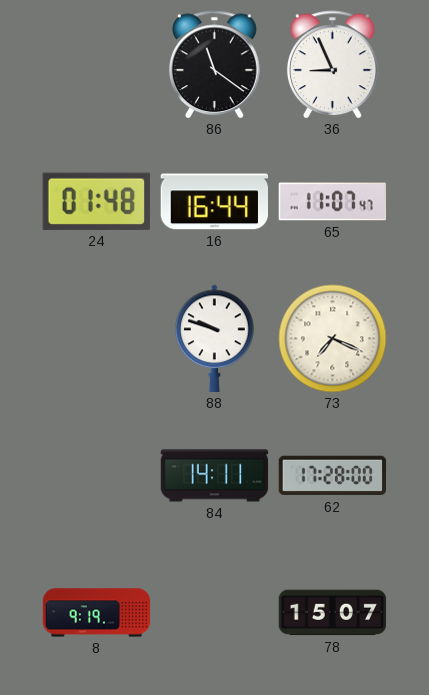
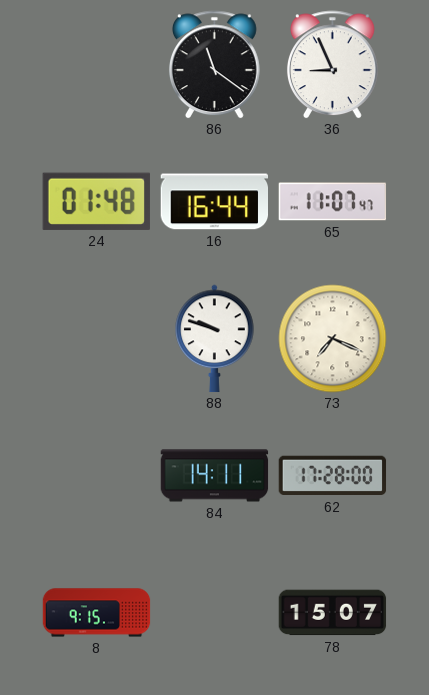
8: 9:19 -> 9:15 (97, 613)
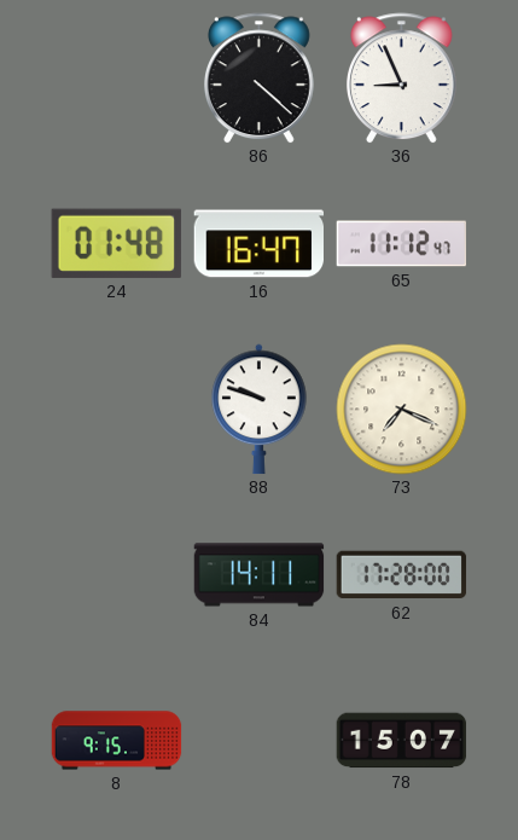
86: 11:21 -> 4:22 (258, 79)
16: 16:44 -> 16:47 (258, 244)
65: 11:07 -> 11:12 (402, 244)
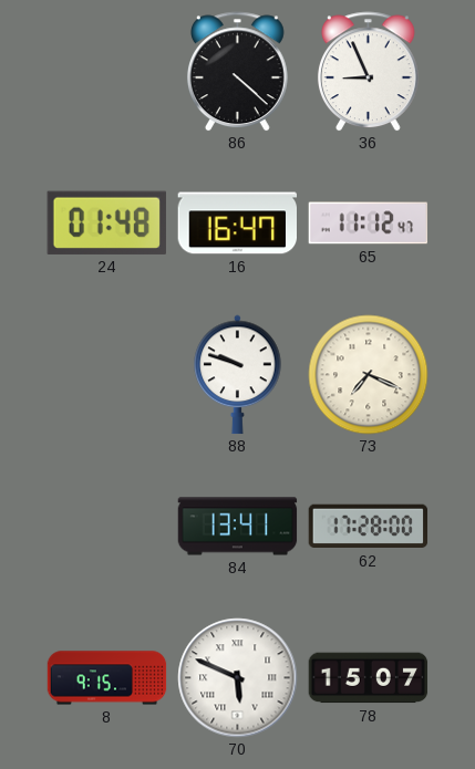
84: 14:11 -> 13:41 (238, 527)
70: none -> 5:49 (238, 678)
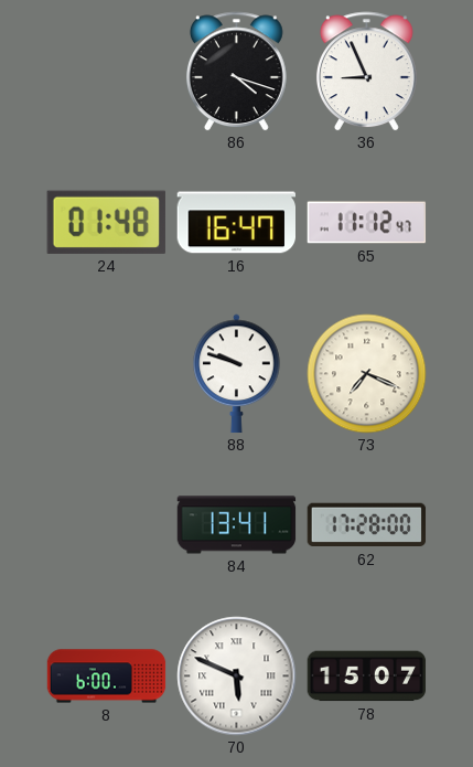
86: 4:22 -> 4:18 (236, 72)
8: 9:15 -> 6:00 (107, 677)
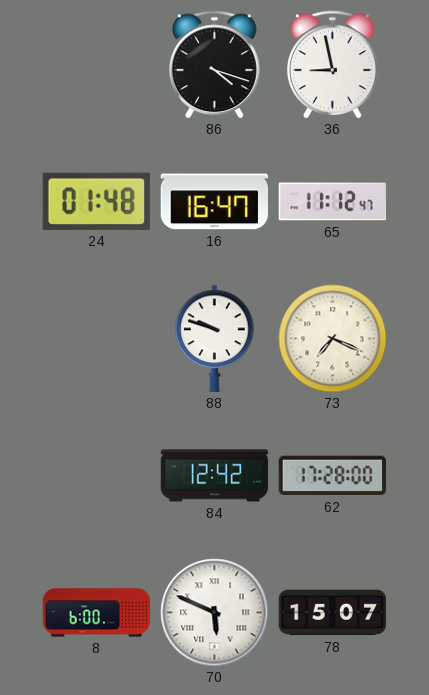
36: 8:56 -> 8:58 (332, 65)
84: 13:41 -> 12:42 (215, 476)
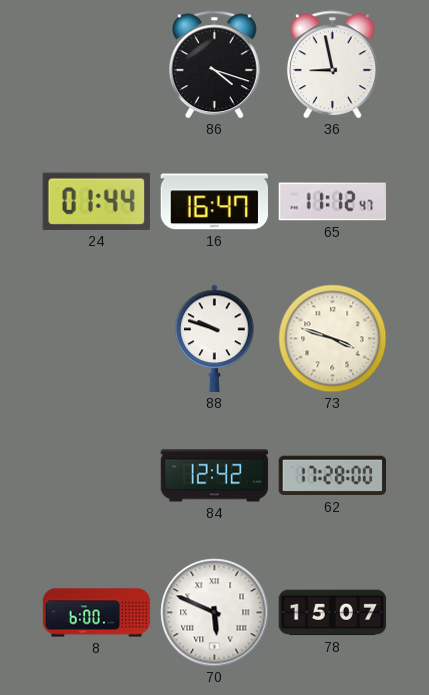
24: 01:48 -> 01:44 (96, 201)
73: 7:19 -> 3:48 (333, 339)
